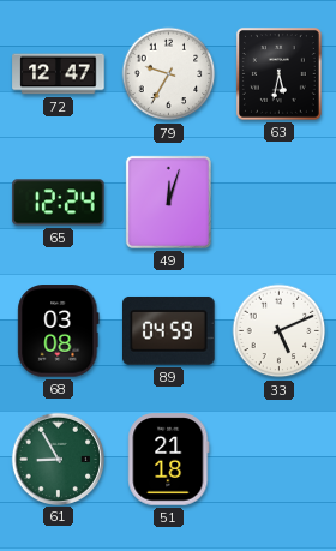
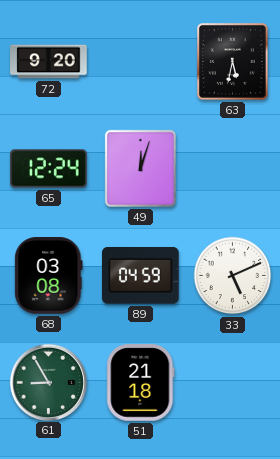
72: 12:47 -> 9:20 (49, 62)
79: 9:35 -> none (169, 74)
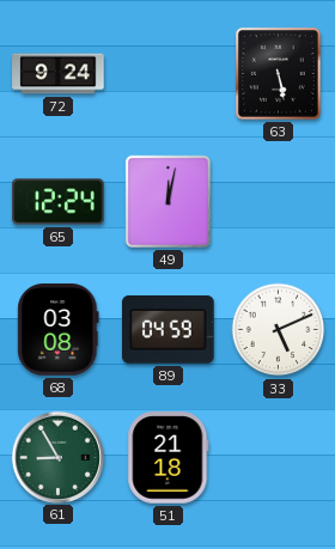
72: 9:20 -> 9:24 (59, 74)
63: 5:32 -> 5:28 (278, 73)
49: 12:03 -> 12:02 (167, 201)
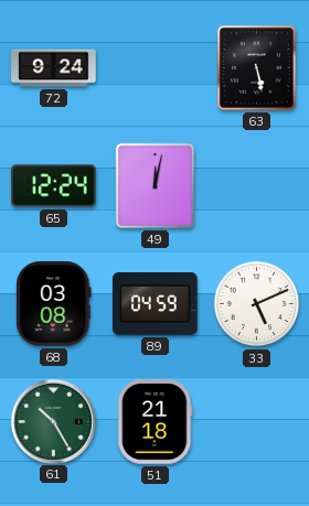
61: 8:55 -> 10:25 (53, 421)
